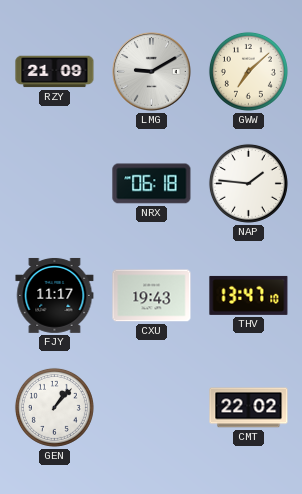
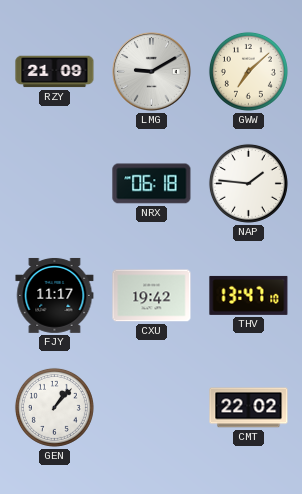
CXU: 19:43 -> 19:42 (152, 296)
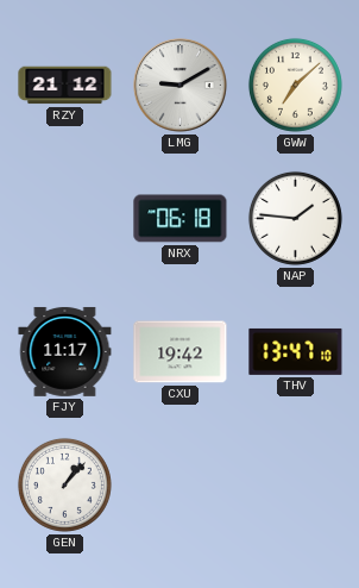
RZY: 21:09 -> 21:12 (65, 86)
CMT: 22:02 -> none (249, 408)
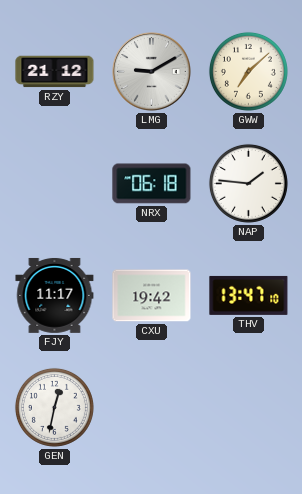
GEN: 1:07 -> 12:32 (54, 407)
